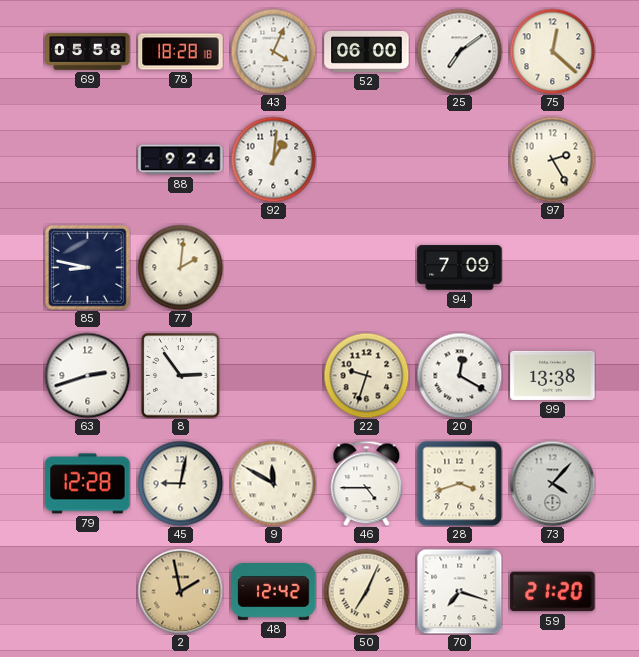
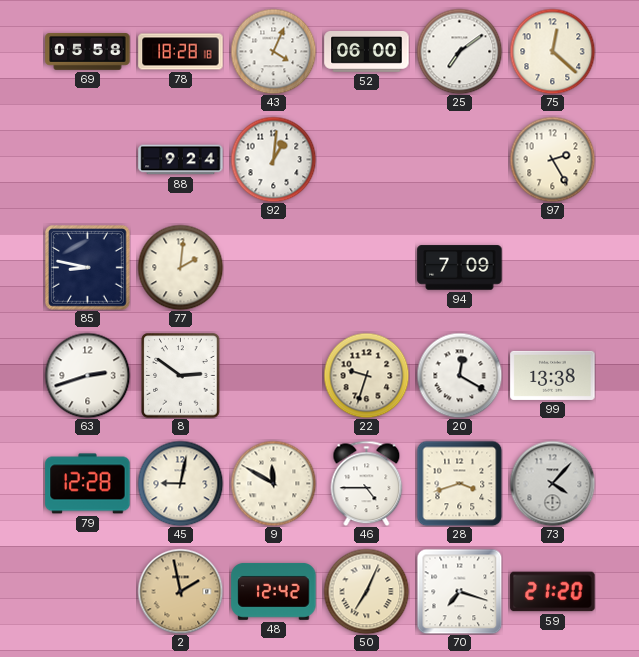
8: 2:54 -> 2:51 (181, 376)
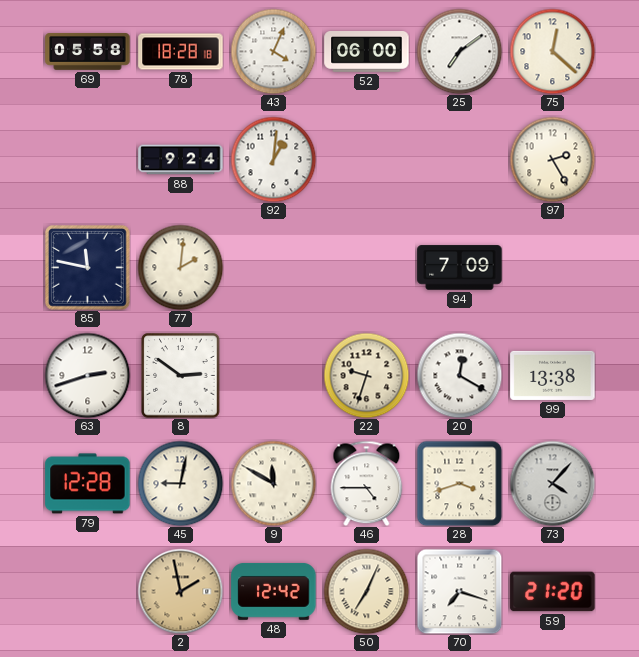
85: 8:47 -> 11:47 (88, 268)
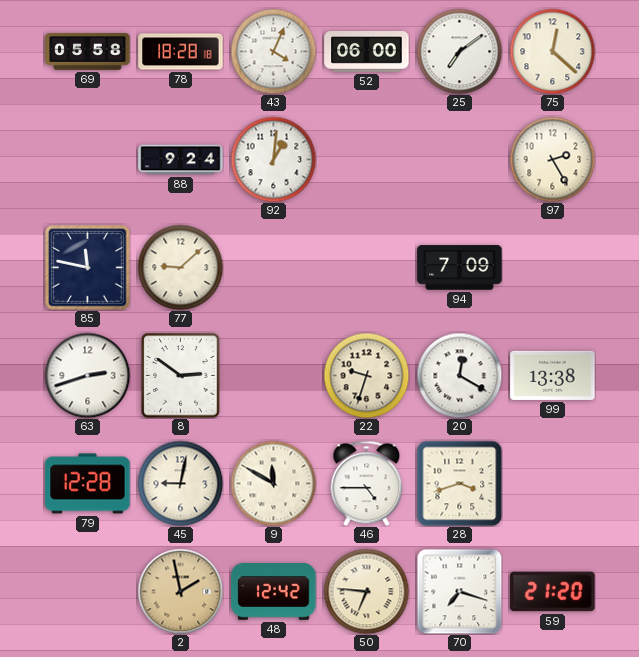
77: 2:01 -> 9:08 (180, 267)
73: 4:07 -> none (552, 483)
50: 7:04 -> 6:46 (366, 591)
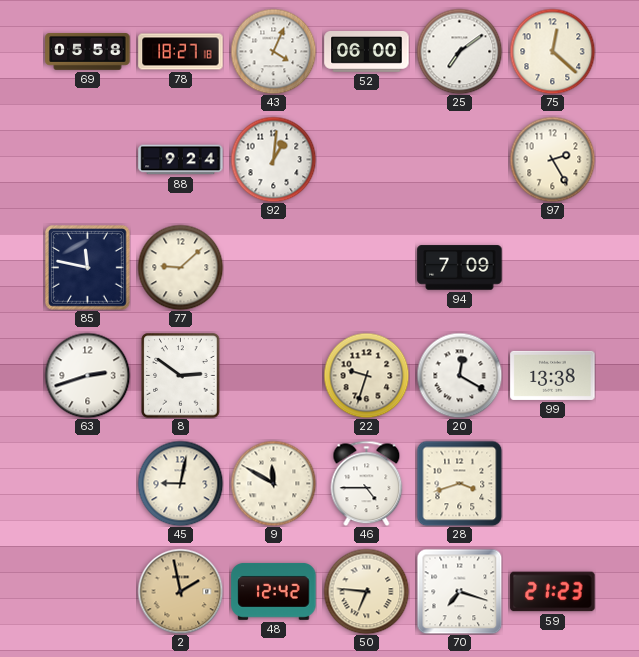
78: 18:28 -> 18:27 (181, 52)
79: 12:28 -> none (88, 484)
59: 21:20 -> 21:23 (553, 592)
